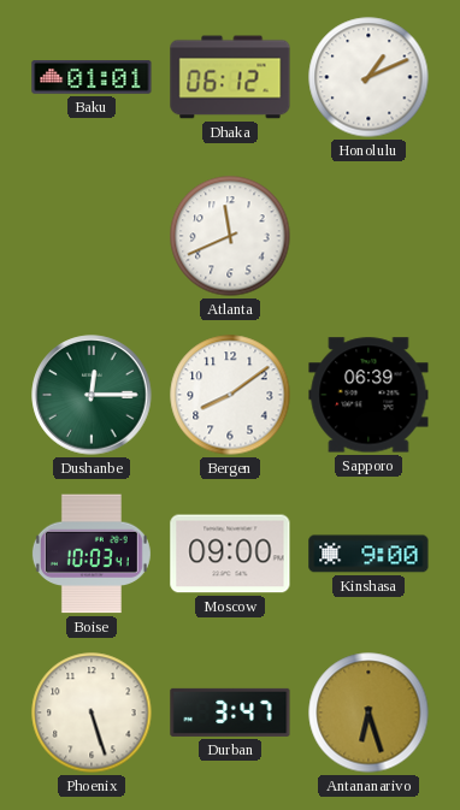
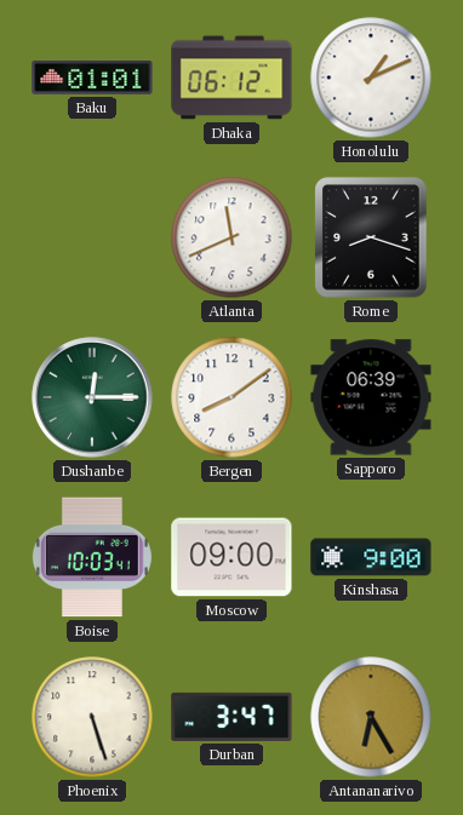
Rome: none -> 8:18 (371, 237)
Antananarivo: 6:27 -> 6:25 (371, 717)
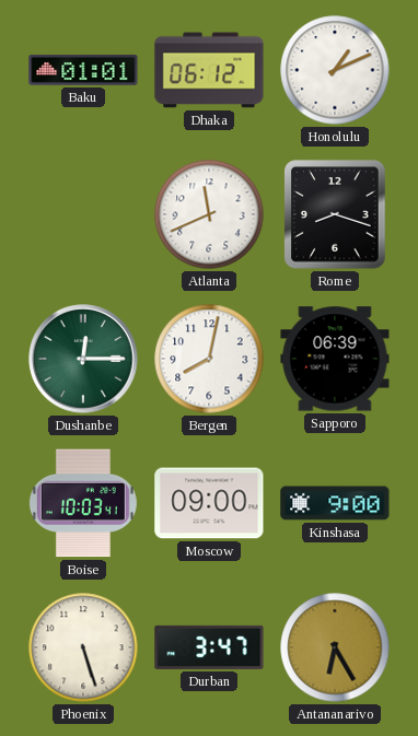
Bergen: 8:09 -> 8:02 (209, 359)
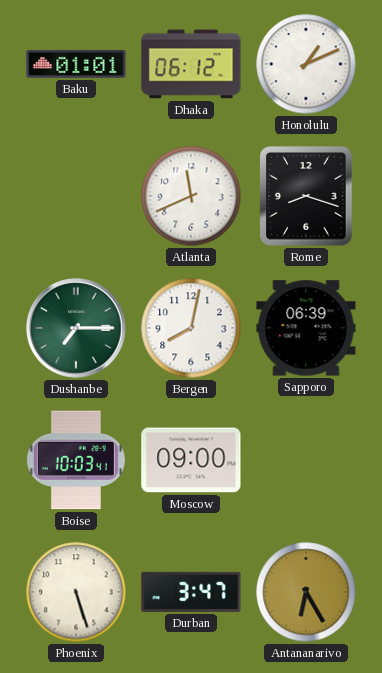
Dushanbe: 12:15 -> 7:15 (76, 328)
Kinshasa: 9:00 -> none (335, 503)
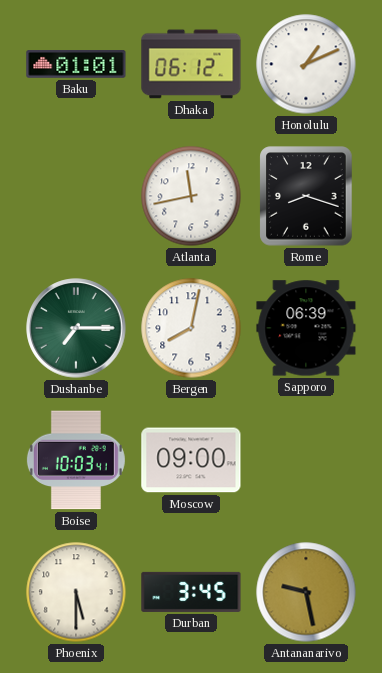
Atlanta: 11:41 -> 11:43 (191, 196)
Phoenix: 5:27 -> 5:30 (76, 592)
Durban: 3:47 -> 3:45 (191, 592)
Antananarivo: 6:25 -> 9:28 (306, 592)
